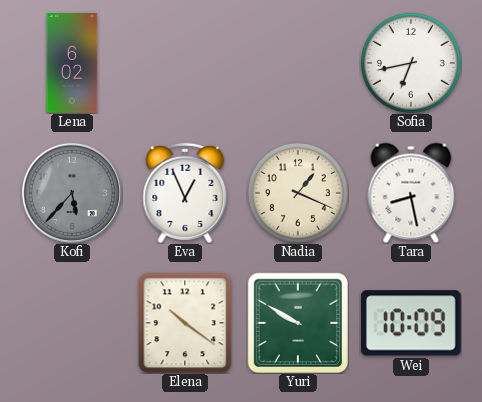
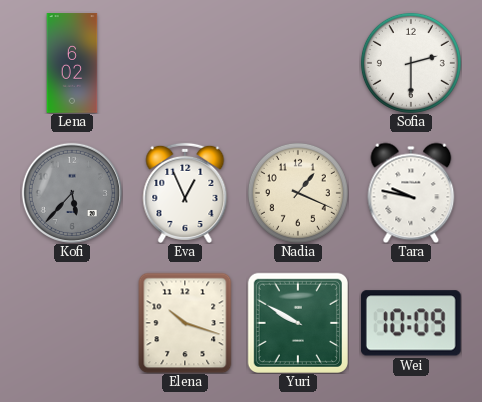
Sofia: 6:43 -> 2:30 (411, 63)
Tara: 8:28 -> 9:47 (411, 193)
Elena: 10:21 -> 10:18 (185, 323)
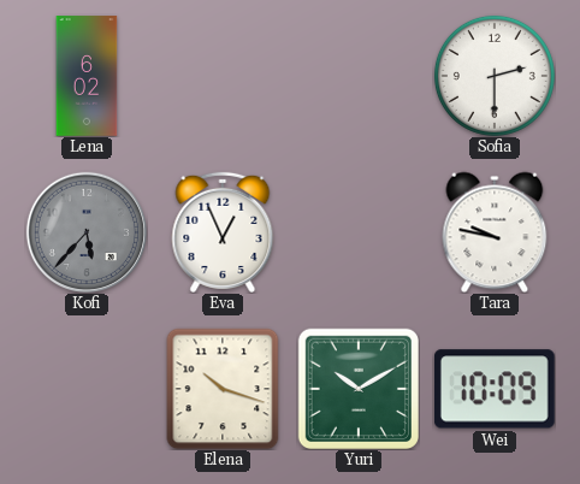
Nadia: 1:19 -> none (298, 193)
Yuri: 9:50 -> 10:10 (359, 389)
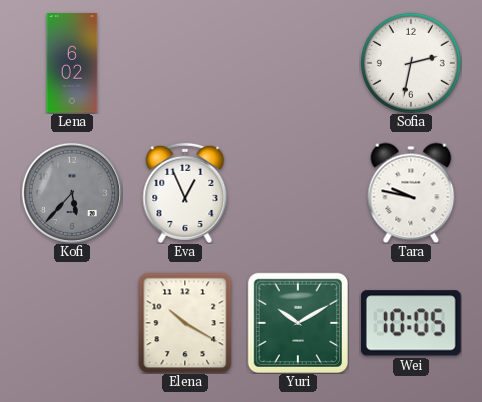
Sofia: 2:30 -> 2:32 (411, 63)
Elena: 10:18 -> 10:20 (185, 323)
Wei: 10:09 -> 10:05 (411, 323)
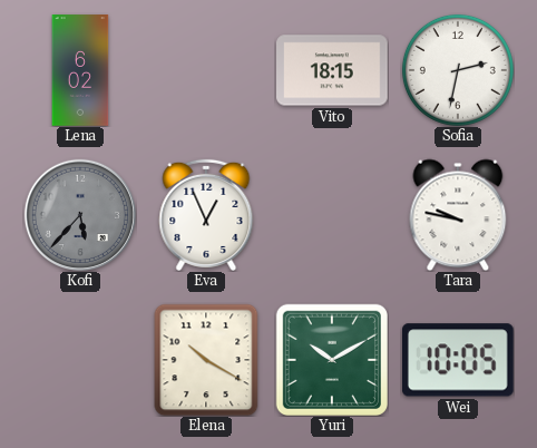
Vito: none -> 18:15 (332, 70)
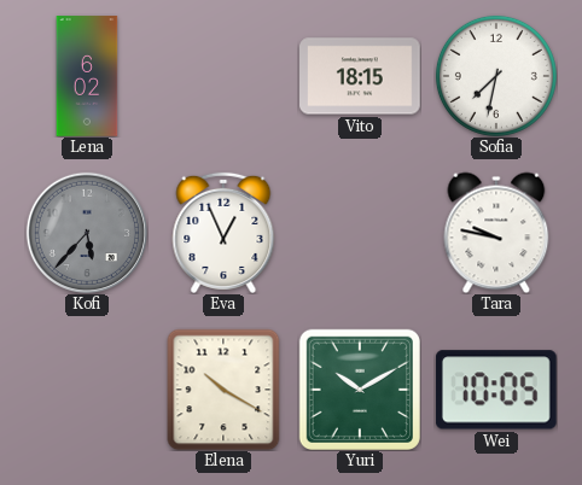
Sofia: 2:32 -> 7:32 (496, 76)
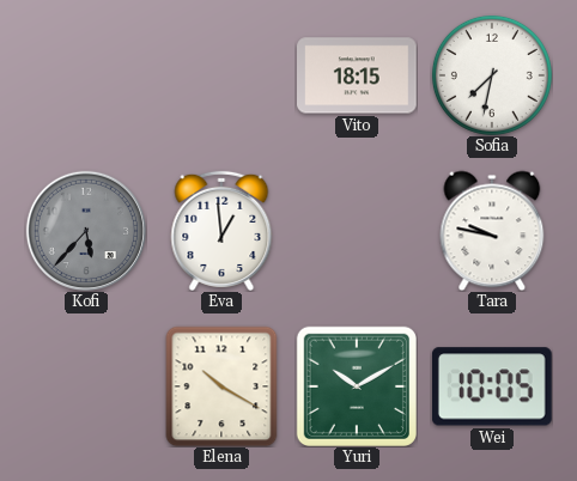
Lena: 6:02 -> none (87, 76)
Eva: 12:56 -> 12:59 (221, 231)
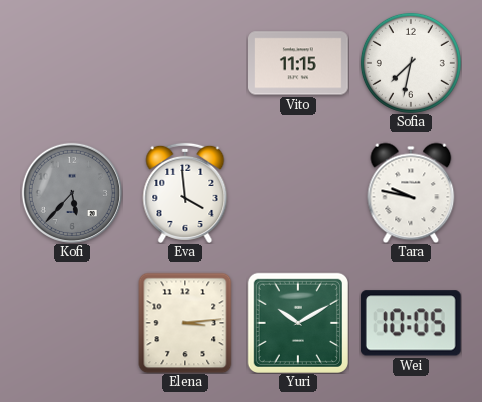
Vito: 18:15 -> 11:15 (298, 63)
Eva: 12:59 -> 3:59 (185, 193)
Elena: 10:20 -> 3:14 (185, 323)
